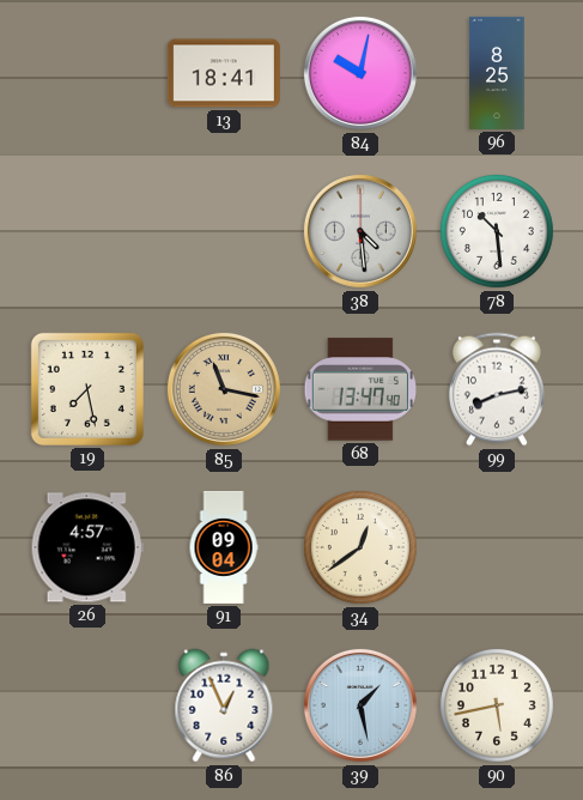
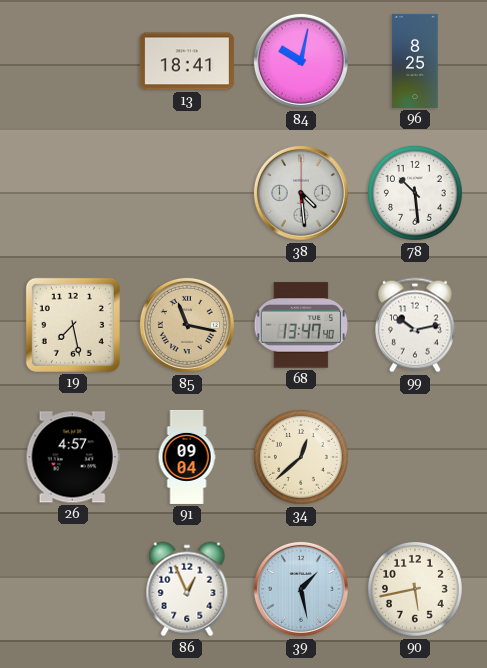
99: 8:13 -> 10:13 (415, 325)
34: 12:39 -> 12:38 (301, 457)
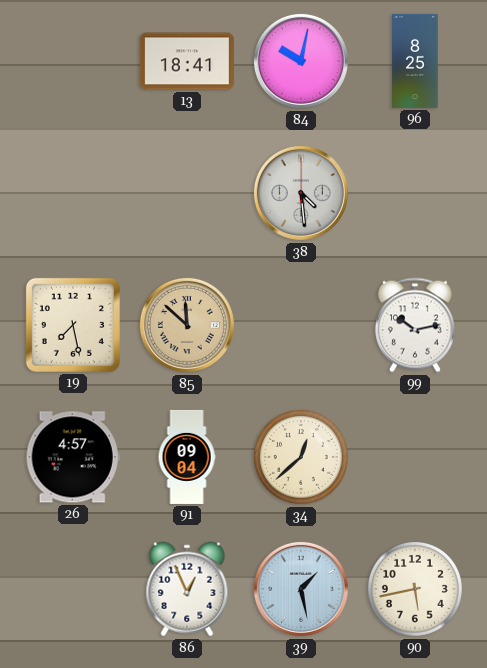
78: 10:29 -> none (415, 193)
85: 11:17 -> 11:52 (187, 325)
68: 13:47 -> none (300, 325)
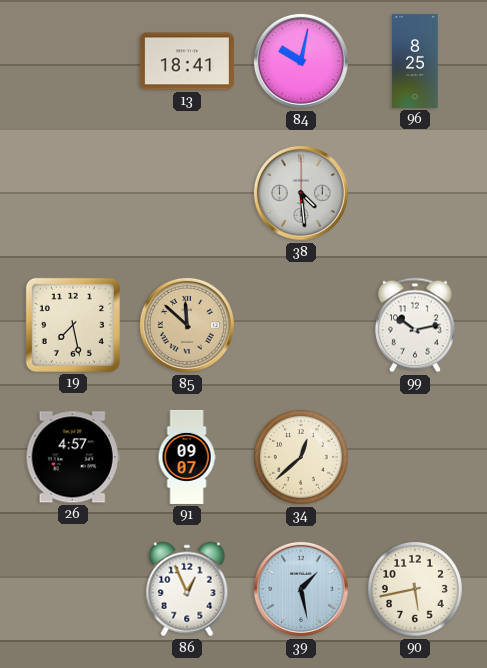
91: 09:04 -> 09:07 (187, 457)
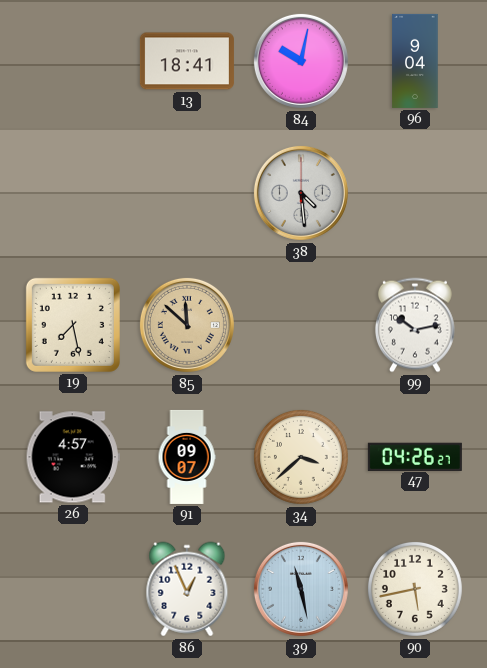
96: 8:25 -> 9:04 (415, 61)
34: 12:38 -> 3:38 (301, 457)
47: none -> 04:26 (415, 456)
39: 1:28 -> 11:28 (301, 589)
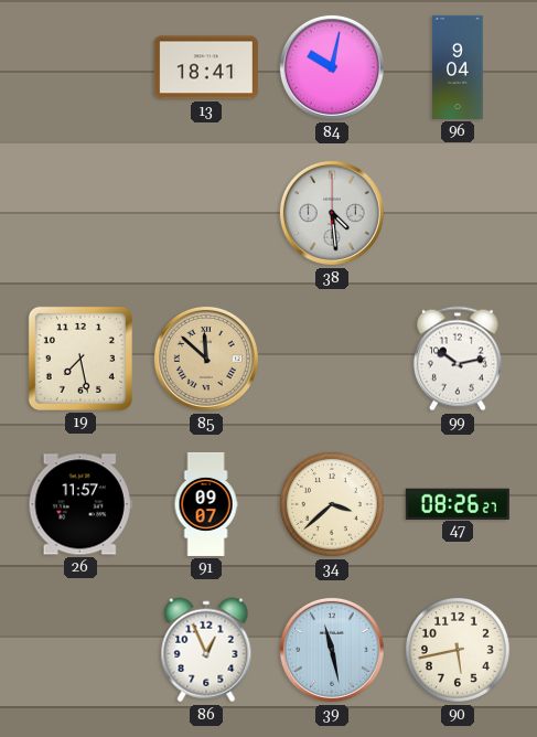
26: 4:57 -> 11:57 (80, 504)
47: 04:26 -> 08:26 (458, 503)
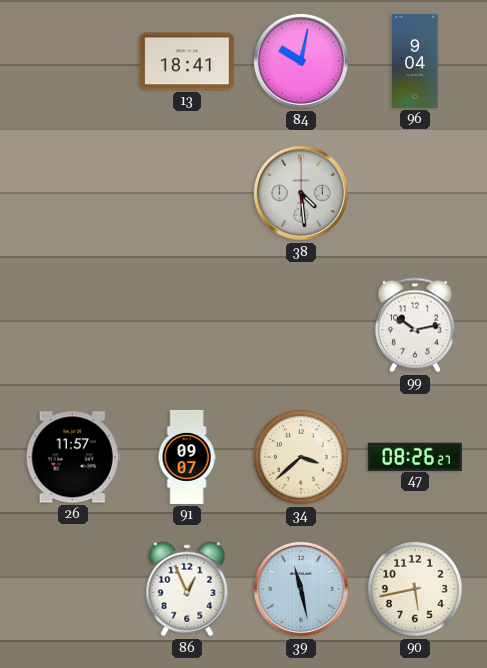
19: 7:28 -> none (80, 359)
85: 11:52 -> none (206, 359)
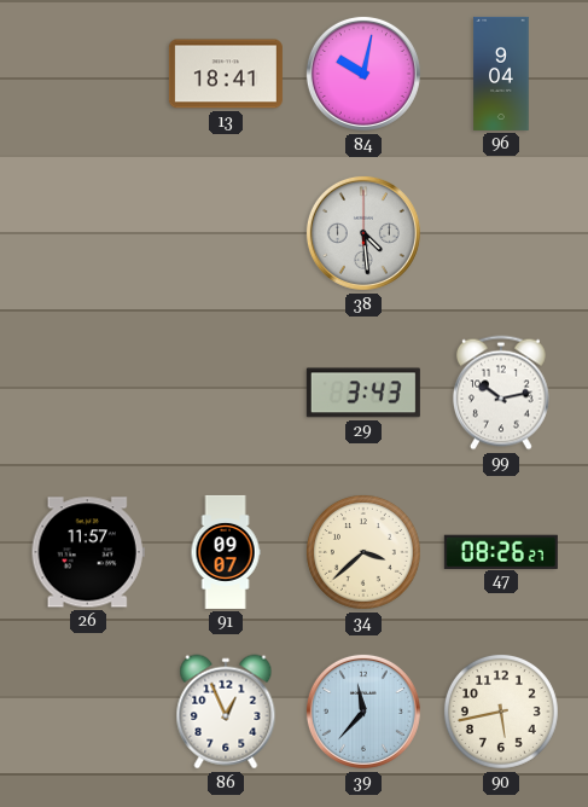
29: none -> 3:43 (363, 393)
39: 11:28 -> 11:37 (363, 712)
